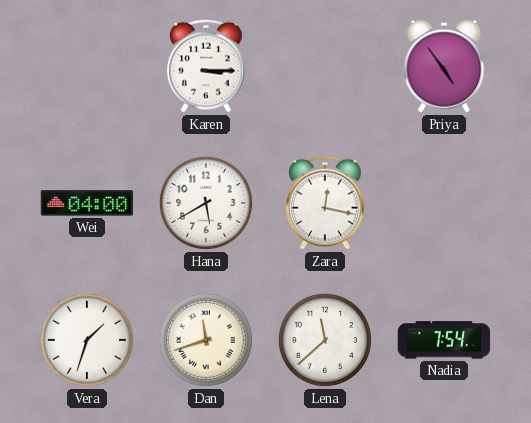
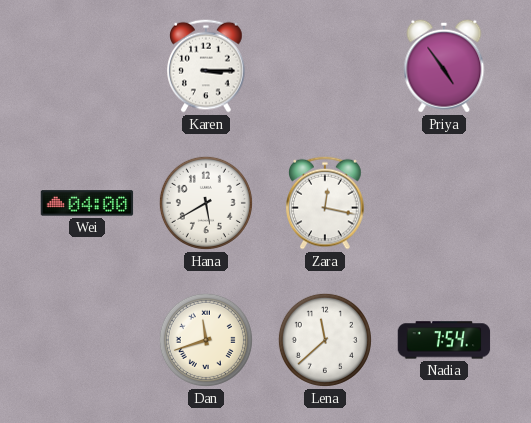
Vera: 1:33 -> none (87, 340)
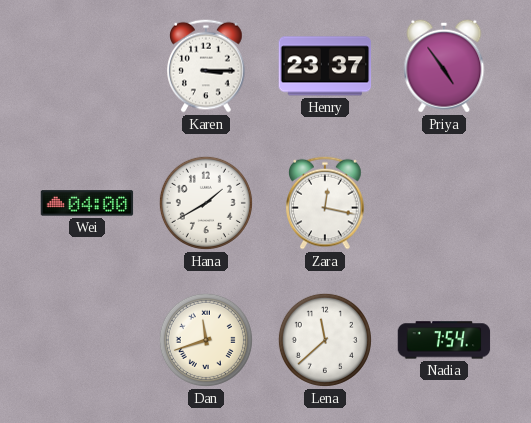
Henry: none -> 23:37 (325, 66)
Hana: 5:40 -> 1:40 (206, 203)
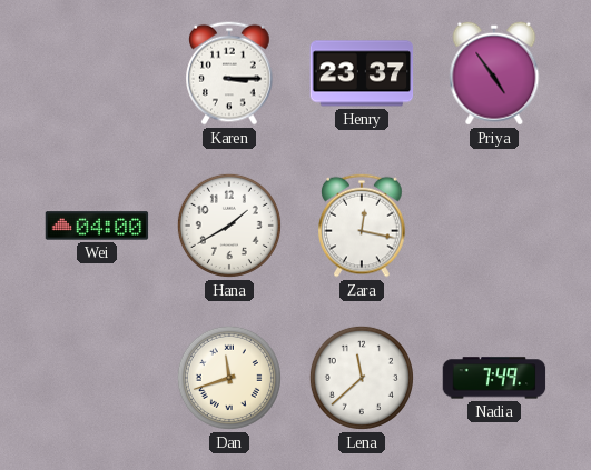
Nadia: 7:54 -> 7:49 (494, 378)
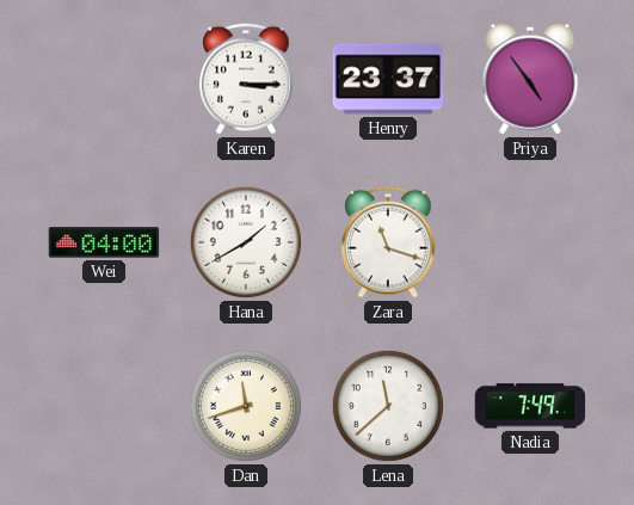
Zara: 12:17 -> 11:18 (388, 242)
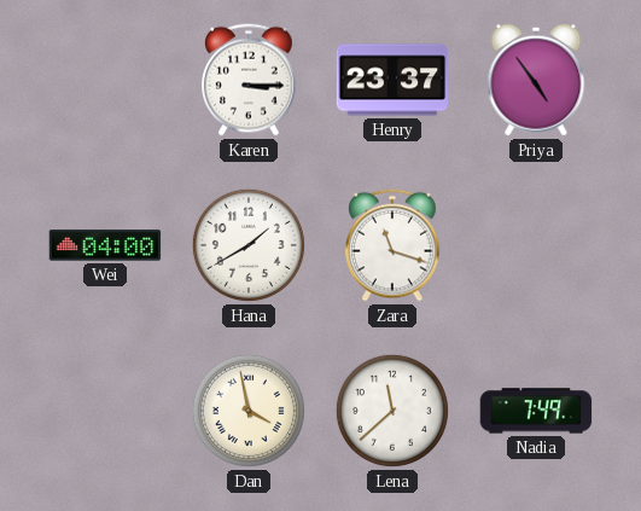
Dan: 11:42 -> 3:58 (249, 411)
